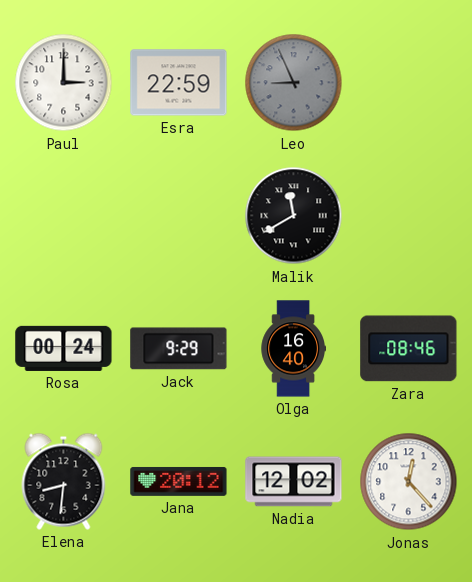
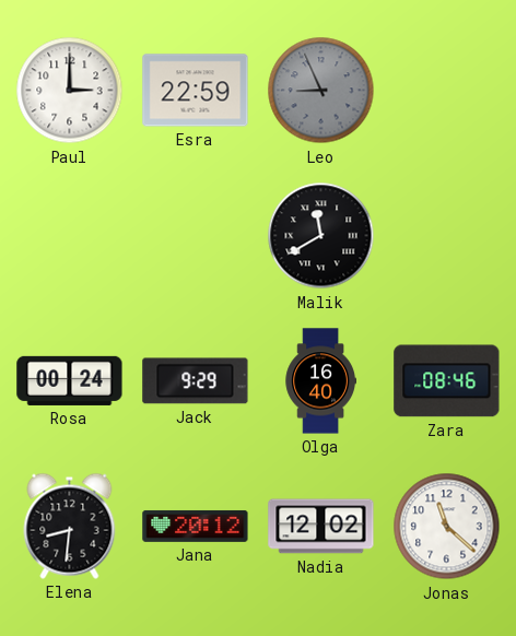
Jonas: 12:23 -> 11:22 (447, 527)
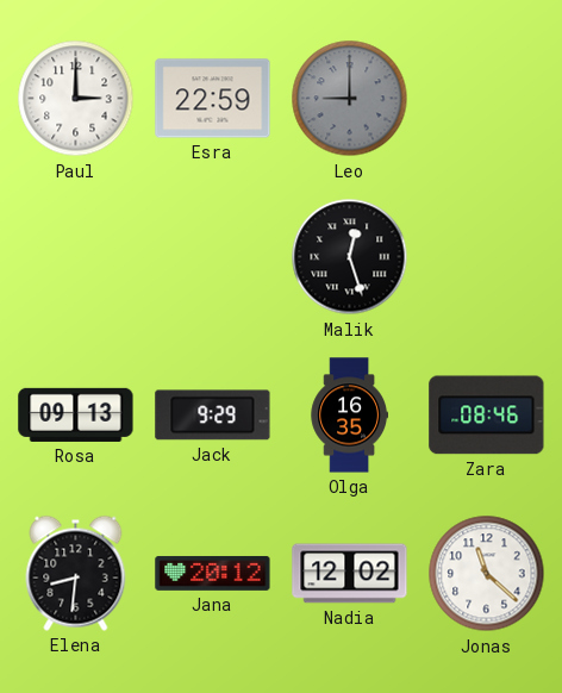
Leo: 8:56 -> 9:00 (350, 99)
Malik: 11:40 -> 12:27 (350, 257)
Rosa: 00:24 -> 09:13 (76, 414)
Olga: 16:40 -> 16:35 (349, 416)
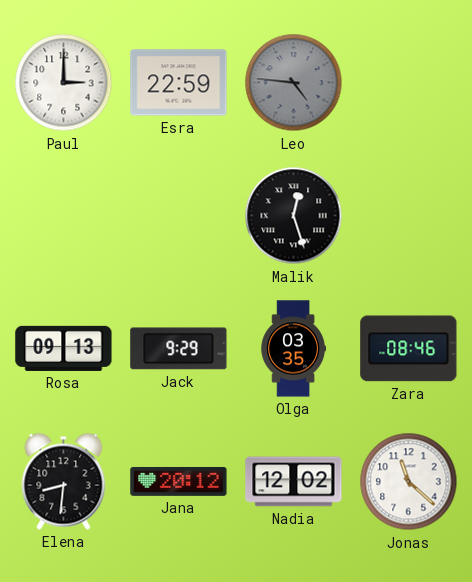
Leo: 9:00 -> 4:46 (294, 83)
Olga: 16:35 -> 03:35 (293, 349)
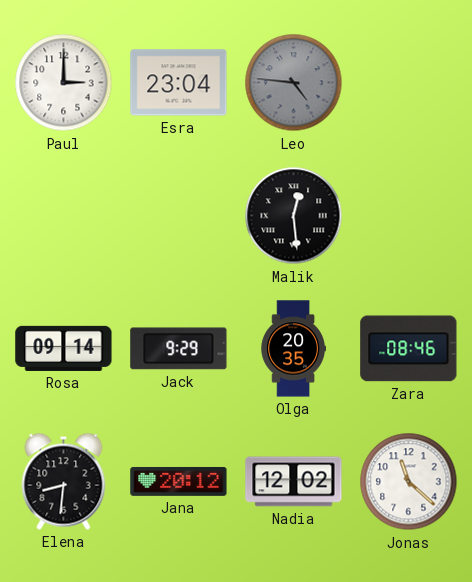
Esra: 22:59 -> 23:04 (179, 83)
Malik: 12:27 -> 12:29 (294, 216)
Rosa: 09:13 -> 09:14 (64, 348)
Olga: 03:35 -> 20:35 (293, 349)
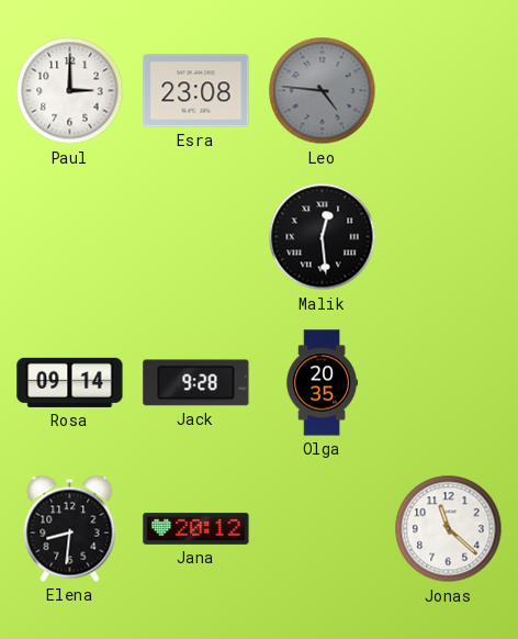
Esra: 23:04 -> 23:08 (196, 91)
Jack: 9:29 -> 9:28 (196, 383)
Zara: 08:46 -> none (409, 349)
Nadia: 12:02 -> none (294, 482)
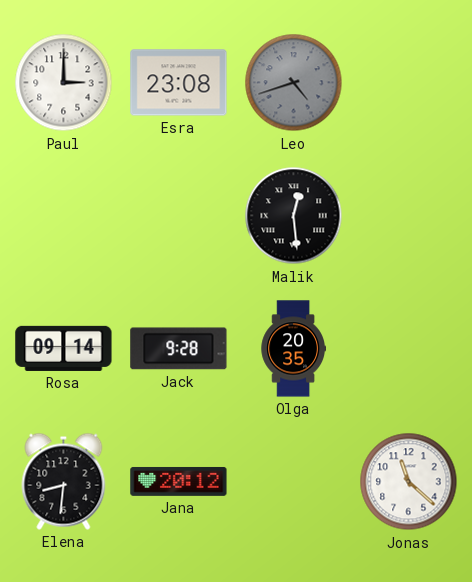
Leo: 4:46 -> 4:42 (294, 83)
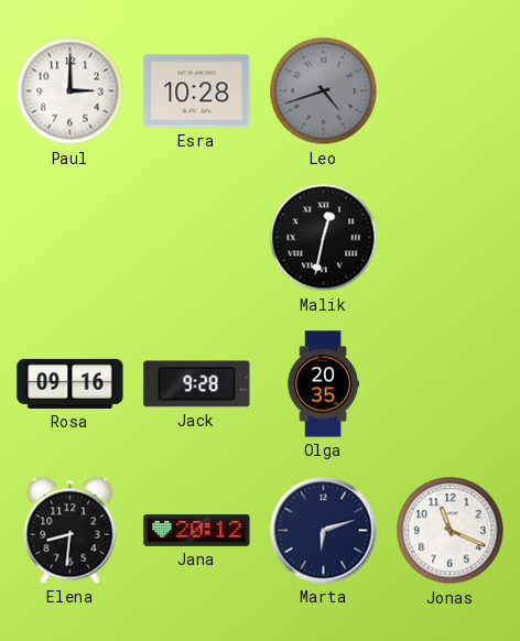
Esra: 23:08 -> 10:28 (197, 91)
Malik: 12:29 -> 12:32 (324, 238)
Rosa: 09:14 -> 09:16 (71, 383)
Marta: none -> 6:12 (324, 531)
Jonas: 11:22 -> 11:19 (451, 531)
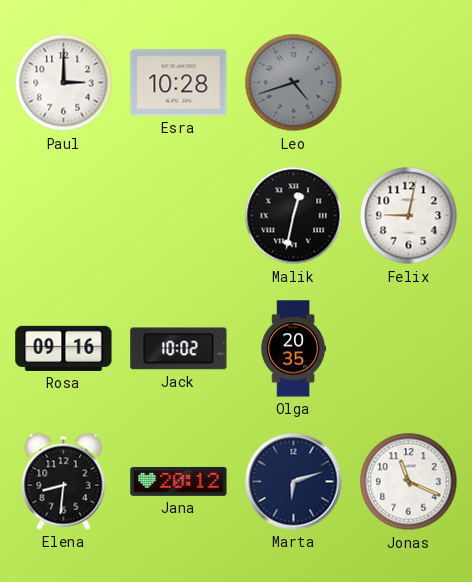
Felix: none -> 9:02 (409, 216)
Jack: 9:28 -> 10:02 (179, 349)
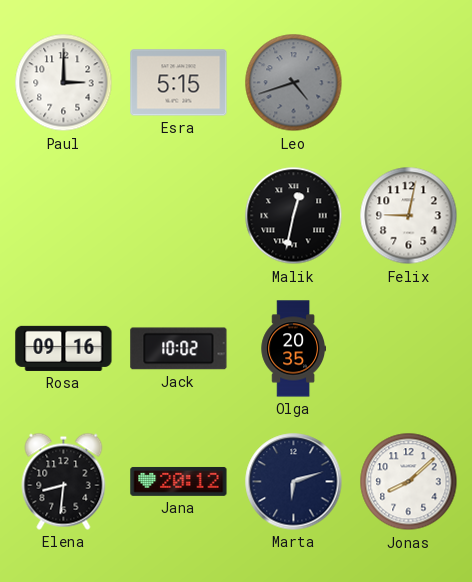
Esra: 10:28 -> 5:15 (179, 83)
Jonas: 11:19 -> 8:08 (409, 482)
